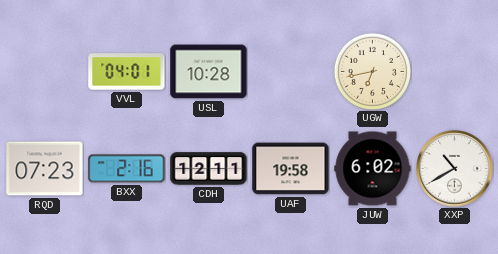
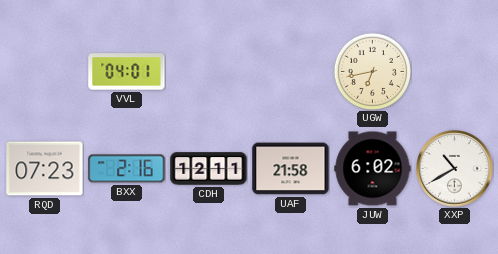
USL: 10:28 -> none (209, 72)
UAF: 19:58 -> 21:58 (291, 169)
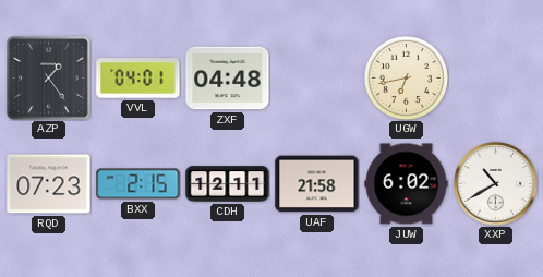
AZP: none -> 1:24 (49, 79)
ZXF: none -> 04:48 (228, 79)
BXX: 2:16 -> 2:15 (138, 184)
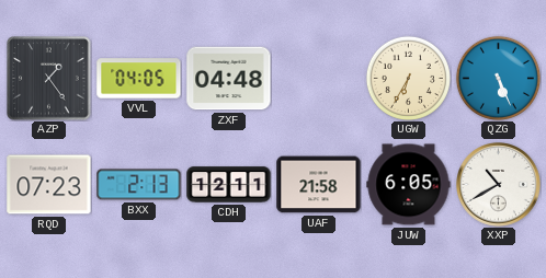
VVL: 04:01 -> 04:05 (139, 79)
UGW: 6:43 -> 6:35 (408, 78)
QZG: none -> 5:26 (498, 78)
BXX: 2:15 -> 2:13 (139, 185)
JUW: 6:02 -> 6:05 (409, 185)
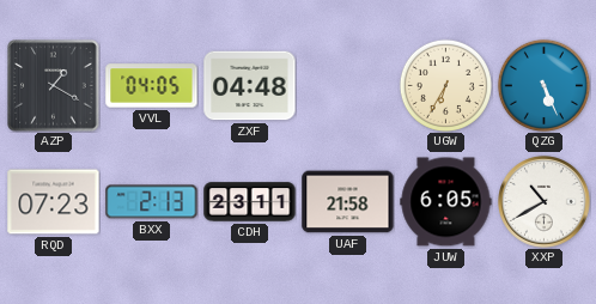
AZP: 1:24 -> 1:20 (54, 86)
CDH: 12:11 -> 23:11 (250, 202)
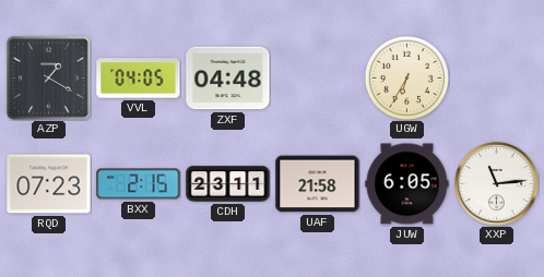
QZG: 5:26 -> none (543, 85)
BXX: 2:13 -> 2:15 (139, 184)
XXP: 10:40 -> 11:14 (497, 184)
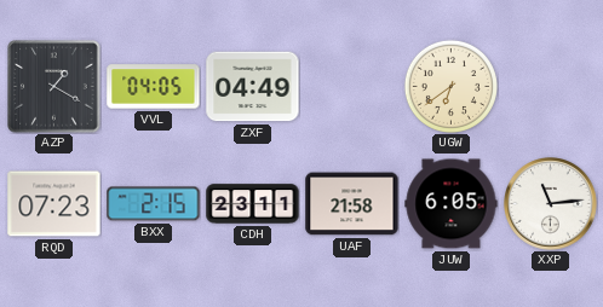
ZXF: 04:48 -> 04:49 (253, 87)
UGW: 6:35 -> 6:39 (450, 86)
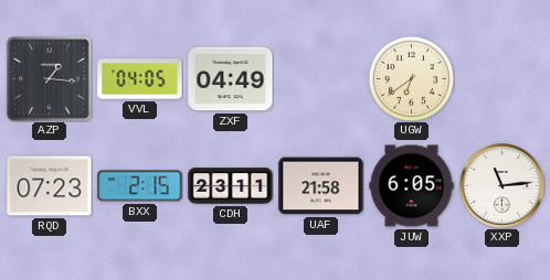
AZP: 1:20 -> 1:16 (50, 79)
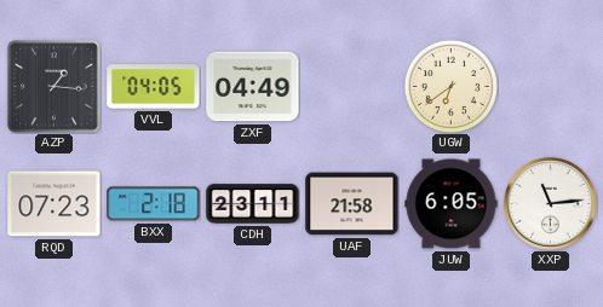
BXX: 2:15 -> 2:18 (154, 204)
